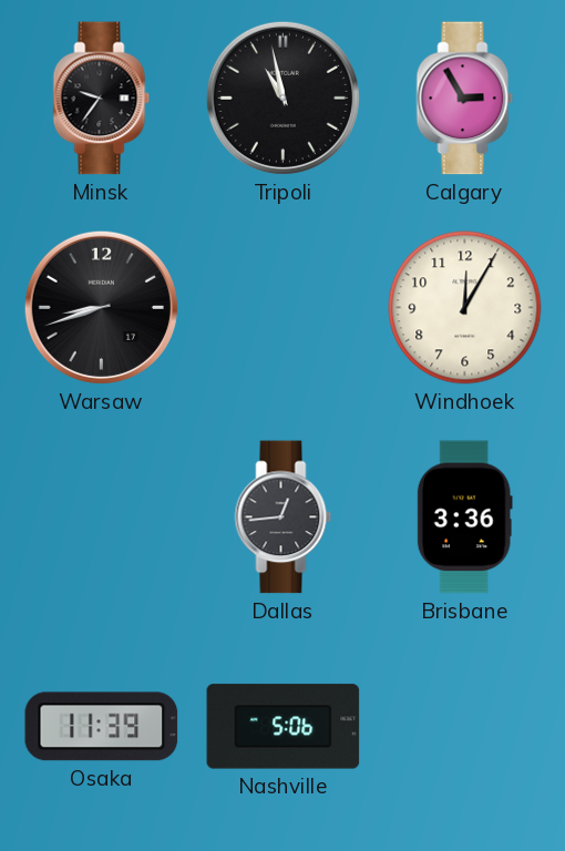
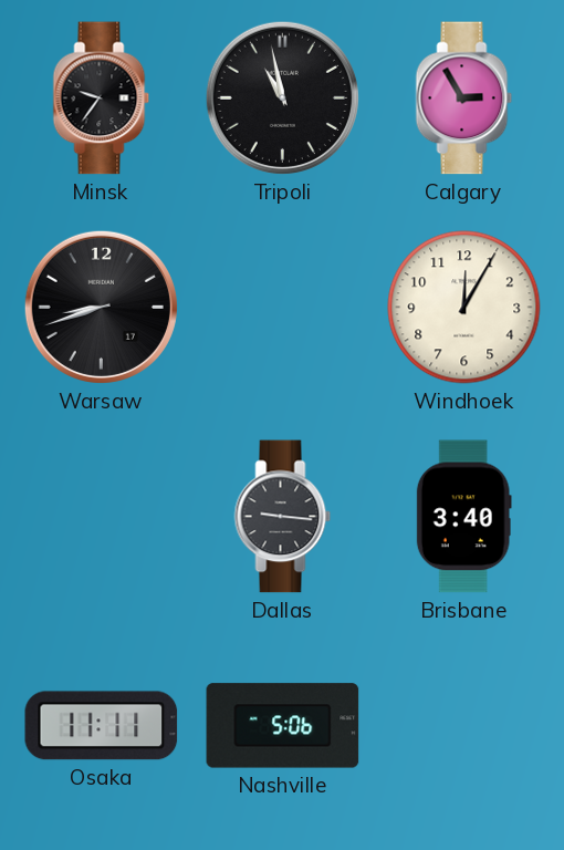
Dallas: 12:44 -> 9:16 (283, 517)
Brisbane: 3:36 -> 3:40 (463, 517)
Osaka: 11:39 -> 11:11 (102, 726)
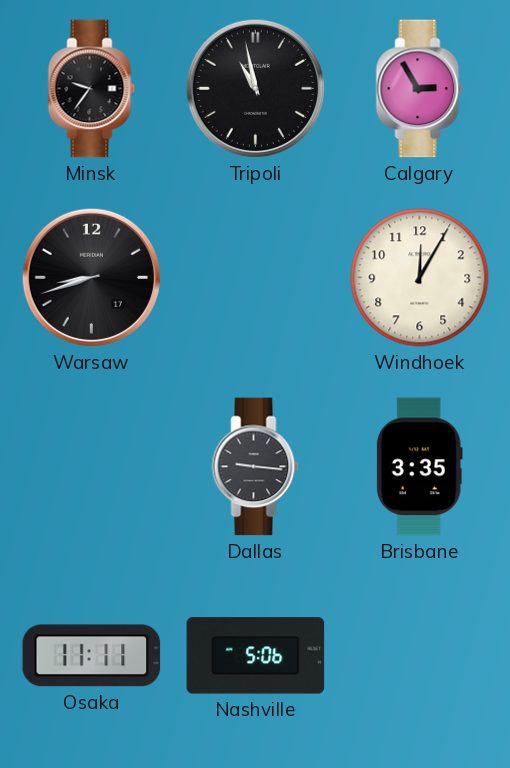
Brisbane: 3:40 -> 3:35 (419, 467)
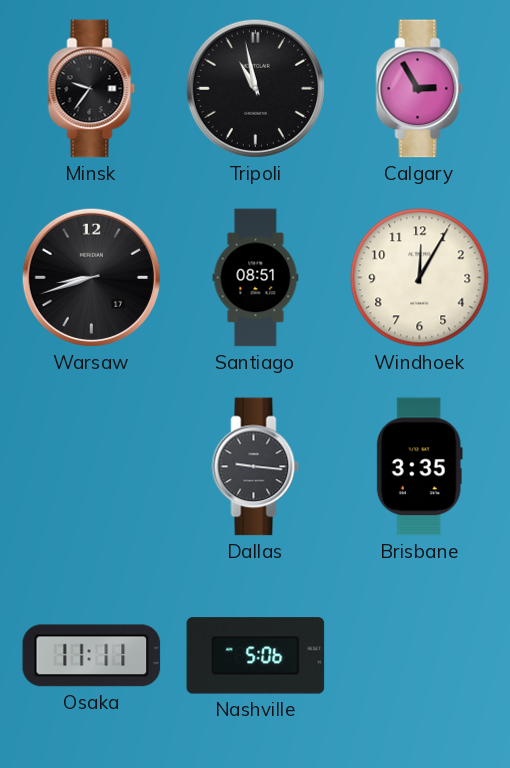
Santiago: none -> 08:51 (256, 278)
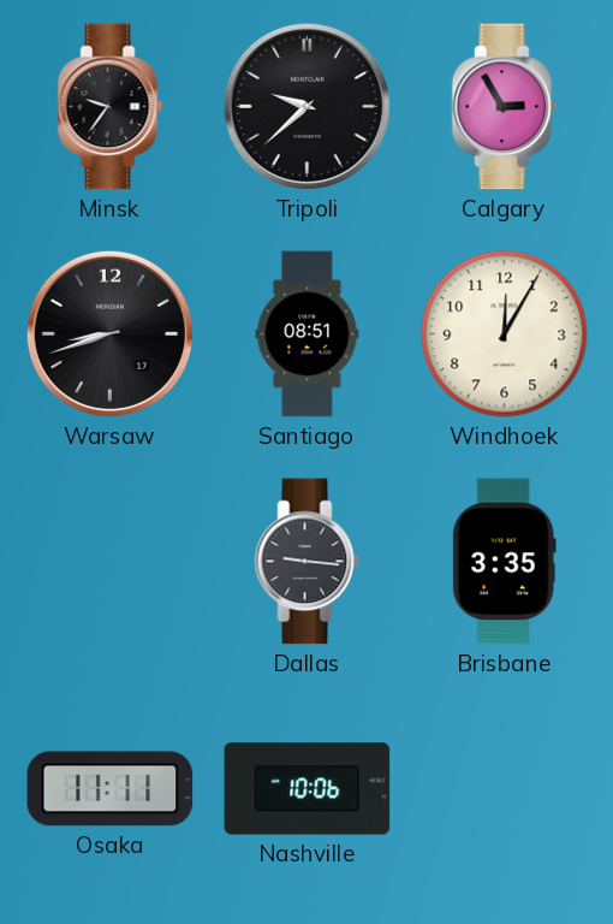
Tripoli: 10:58 -> 9:38 (306, 106)
Nashville: 5:06 -> 10:06 (308, 789)
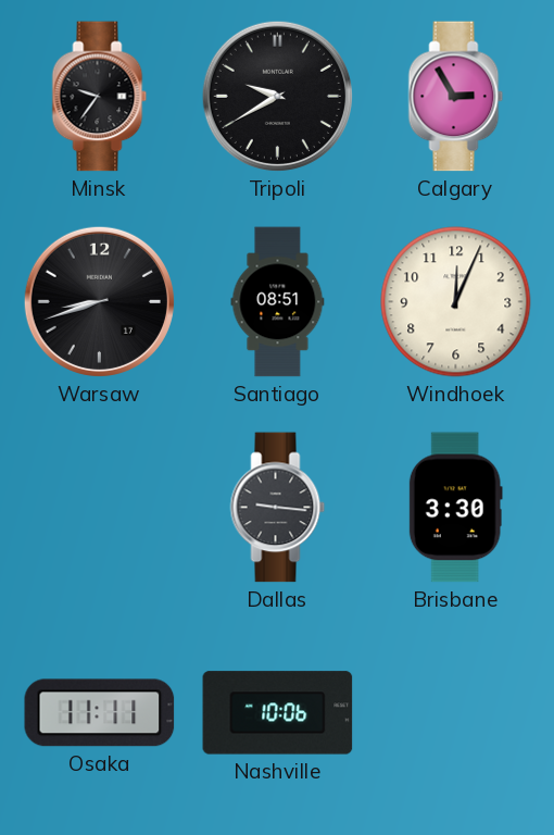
Tripoli: 9:38 -> 9:40 (277, 96)
Windhoek: 12:05 -> 12:04 (456, 302)
Brisbane: 3:35 -> 3:30 (455, 508)
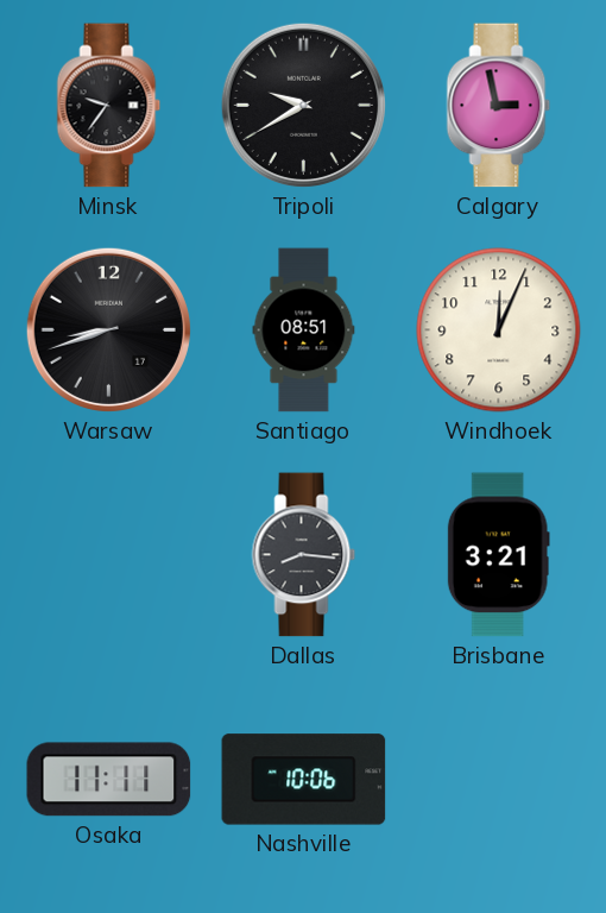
Calgary: 2:55 -> 2:58 (499, 106)
Dallas: 9:16 -> 8:16 (304, 555)
Brisbane: 3:30 -> 3:21 (498, 555)
